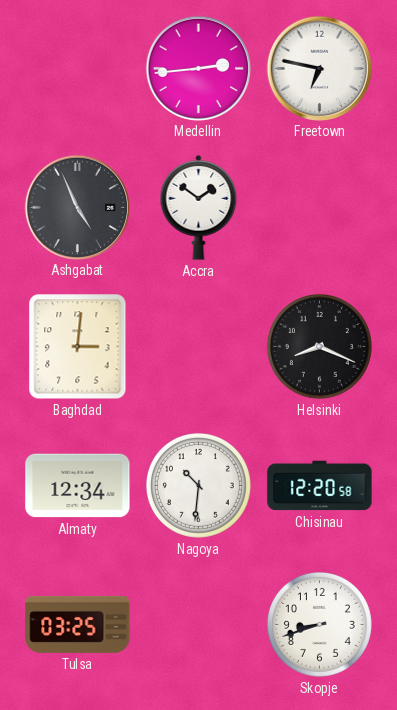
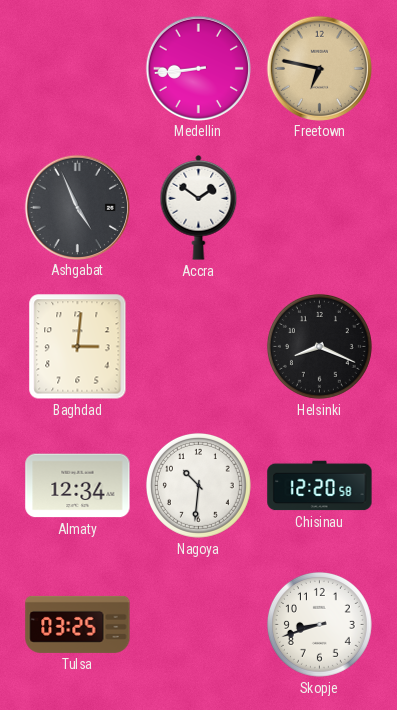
Medellin: 2:44 -> 8:44 (198, 68)
Freetown dial: white -> champagne (319, 68)
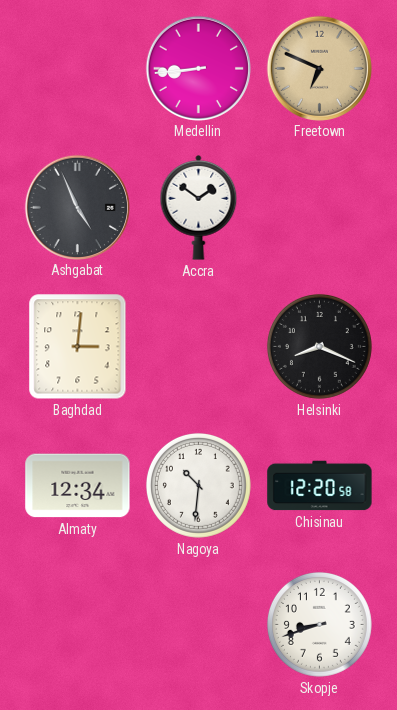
Freetown: 6:47 -> 6:49 (319, 68)
Tulsa: 03:25 -> none (78, 624)
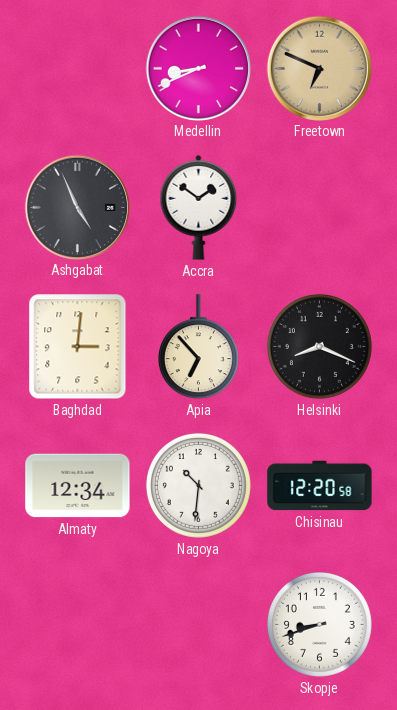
Medellin: 8:44 -> 8:41 (198, 68)
Apia: none -> 6:53 (198, 347)
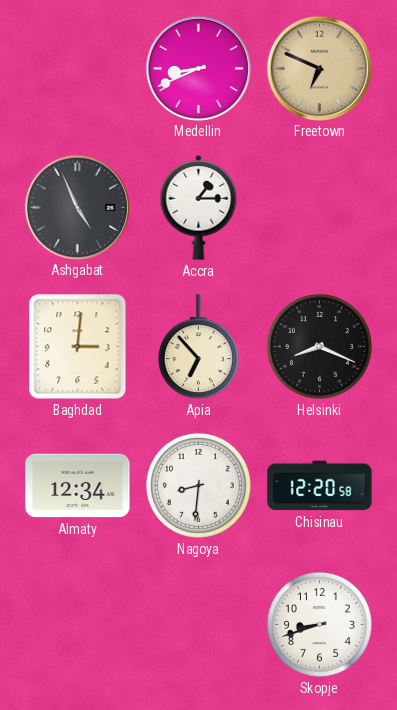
Accra: 1:51 -> 1:15 (199, 207)
Nagoya: 10:31 -> 8:31 (198, 485)
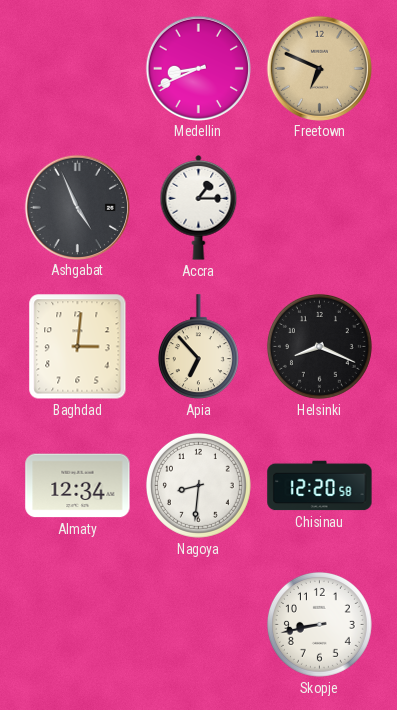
Skopje: 8:42 -> 8:43 (319, 624)
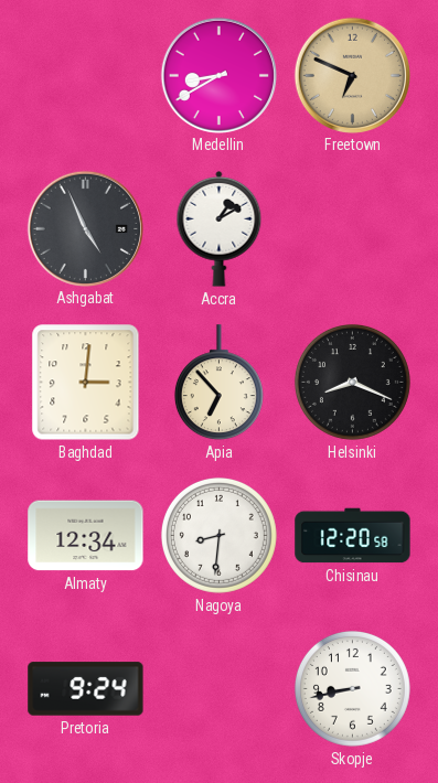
Medellin: 8:41 -> 8:40 (218, 75)
Accra: 1:15 -> 1:10 (220, 228)
Pretoria: none -> 9:24 (86, 689)
